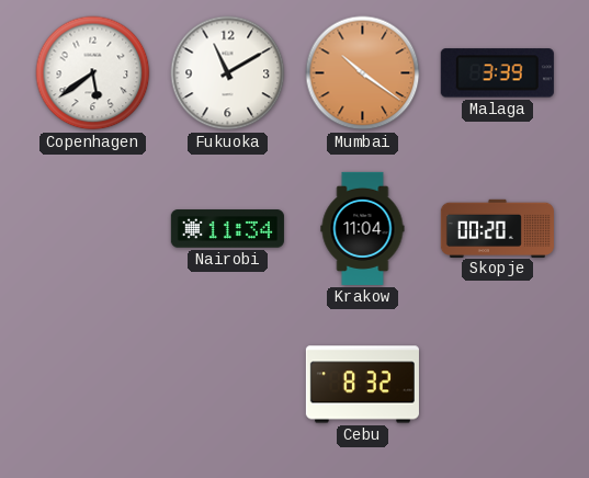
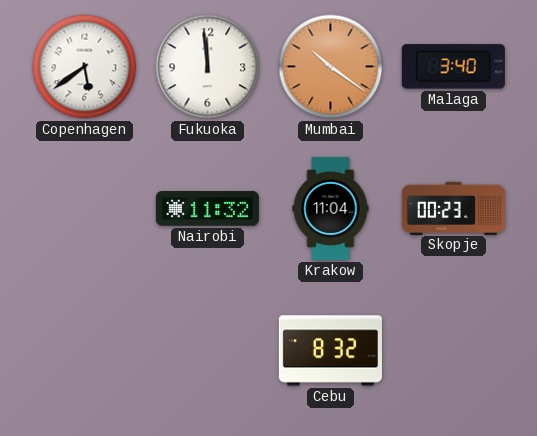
Fukuoka: 11:10 -> 11:59 (208, 67)
Malaga: 3:39 -> 3:40 (453, 67)
Nairobi: 11:34 -> 11:32 (207, 209)
Skopje: 00:20 -> 00:23 (453, 208)
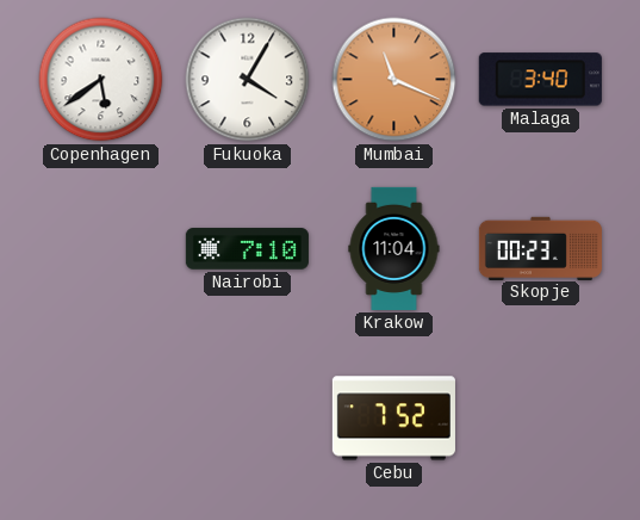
Fukuoka: 11:59 -> 4:05 (248, 80)
Mumbai: 10:21 -> 11:19 (394, 80)
Nairobi: 11:32 -> 7:10 (247, 249)
Cebu: 8:32 -> 7:52 (393, 419)
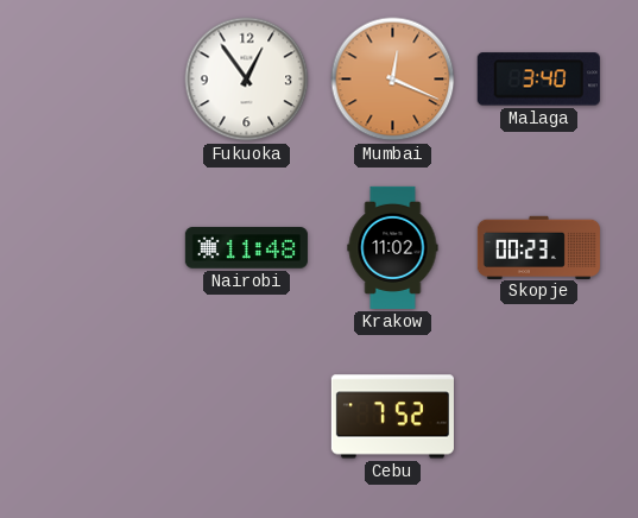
Copenhagen: 5:39 -> none (101, 80)
Fukuoka: 4:05 -> 12:54 (247, 80)
Mumbai: 11:19 -> 12:19 (393, 80)
Nairobi: 7:10 -> 11:48 (246, 248)
Krakow: 11:04 -> 11:02 (393, 247)
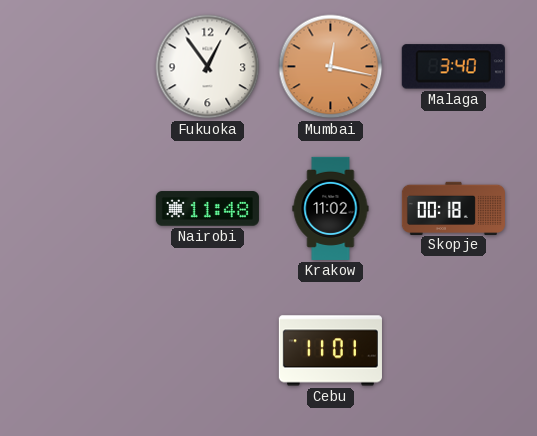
Mumbai: 12:19 -> 12:17 (331, 67)
Skopje: 00:23 -> 00:18 (453, 208)
Cebu: 7:52 -> 11:01 (330, 351)
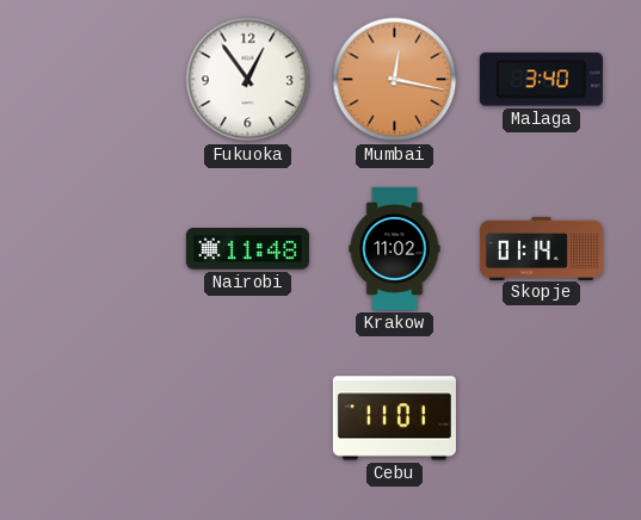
Skopje: 00:18 -> 01:14 (541, 248)
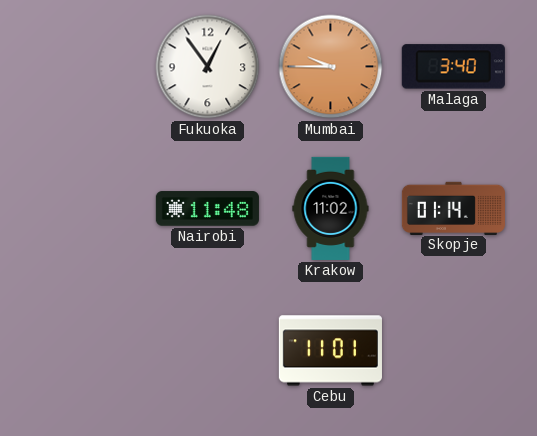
Mumbai: 12:17 -> 9:45 (331, 67)
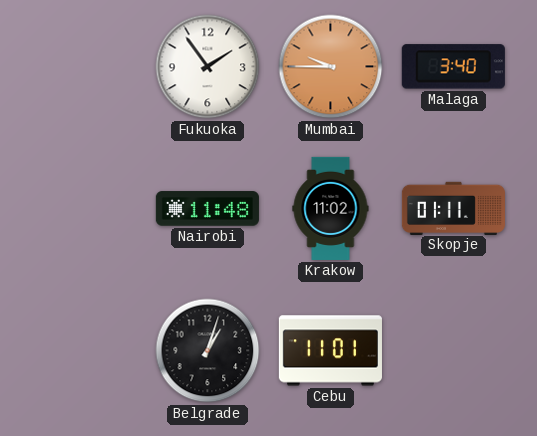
Fukuoka: 12:54 -> 1:54 (208, 67)
Skopje: 01:14 -> 01:11 (453, 208)
Belgrade: none -> 1:03 (208, 351)
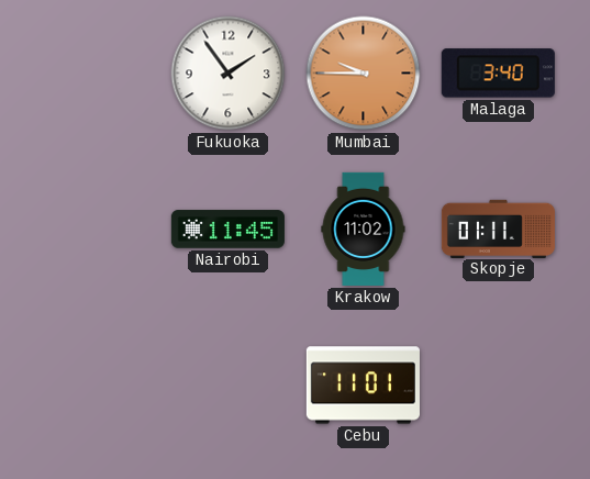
Nairobi: 11:48 -> 11:45 (227, 230)
Belgrade: 1:03 -> none (208, 351)
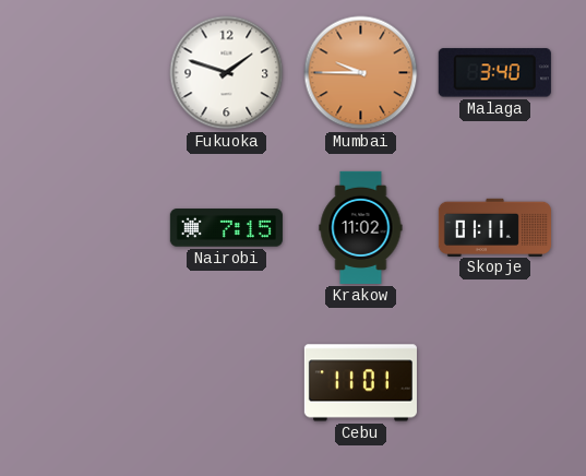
Fukuoka: 1:54 -> 1:48 (227, 73)
Nairobi: 11:45 -> 7:15 (226, 228)
